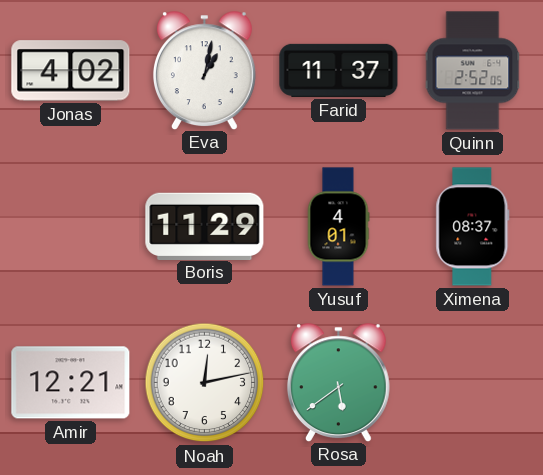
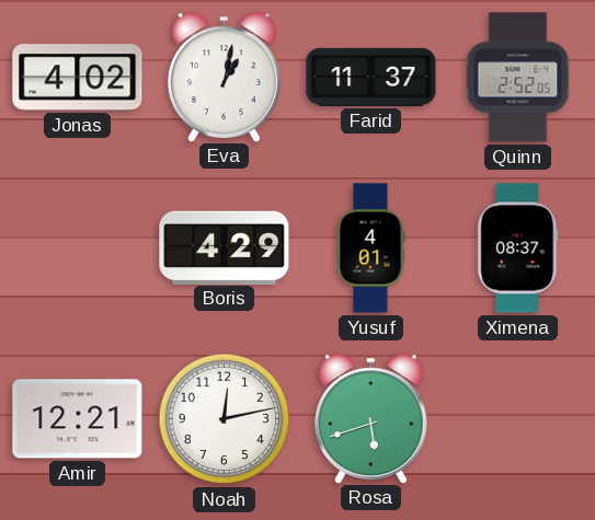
Boris: 11:29 -> 4:29 (225, 247)
Rosa: 5:39 -> 5:42 (370, 418)
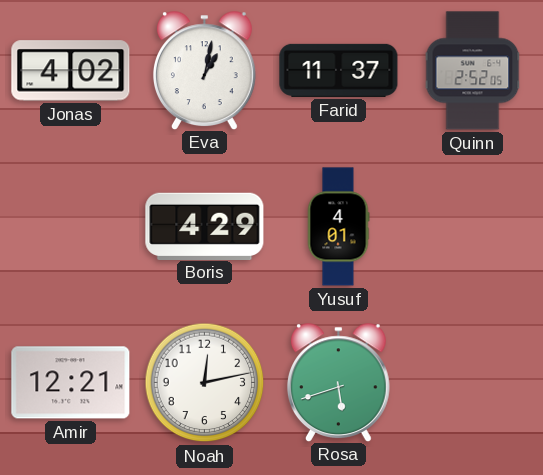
Ximena: 08:37 -> none (518, 249)
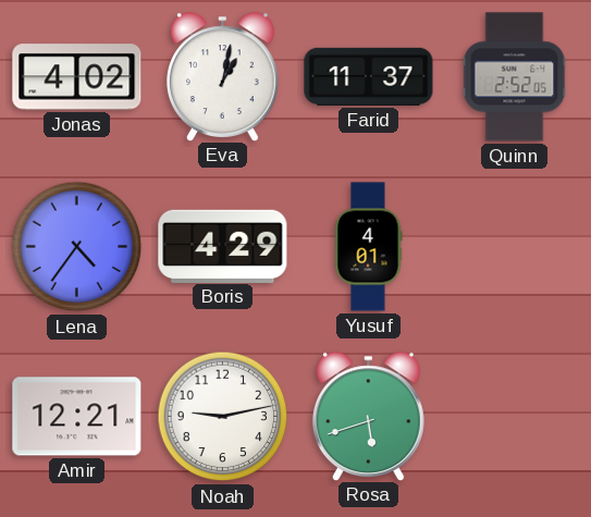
Lena: none -> 4:36 (77, 247)
Noah: 12:13 -> 9:13 (223, 417)
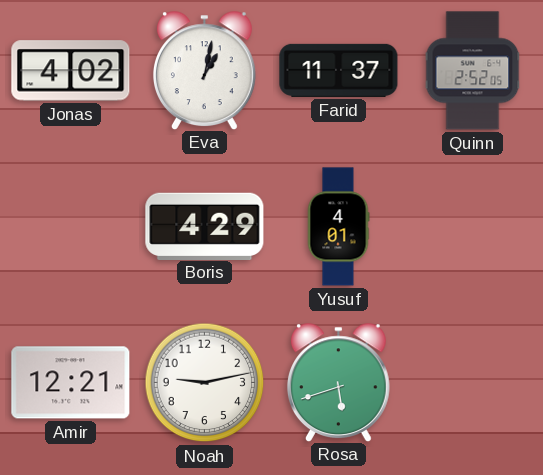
Lena: 4:36 -> none (77, 247)
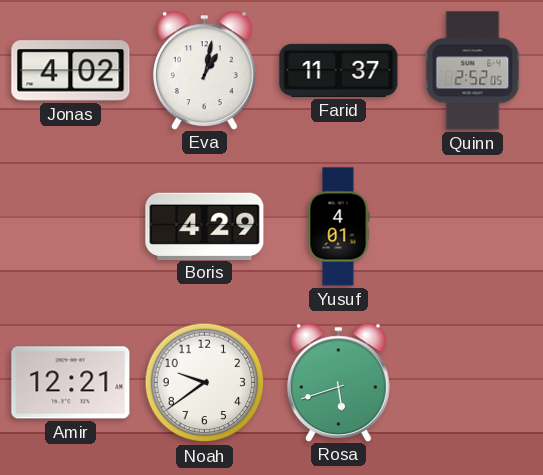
Noah: 9:13 -> 9:39 (205, 383)
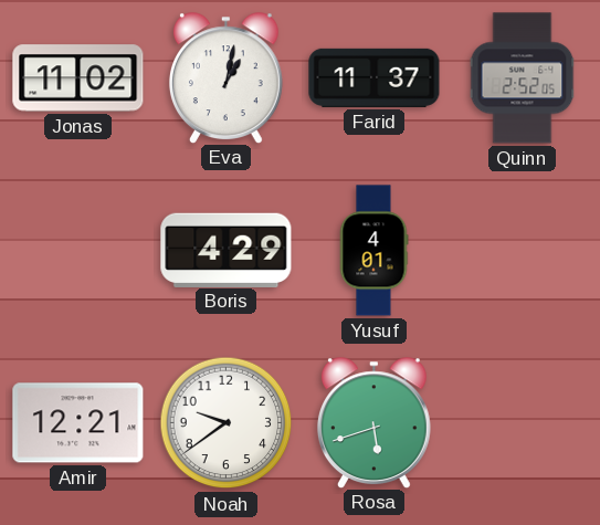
Jonas: 4:02 -> 11:02 (78, 78)
